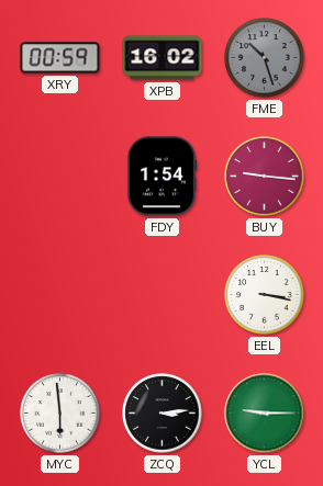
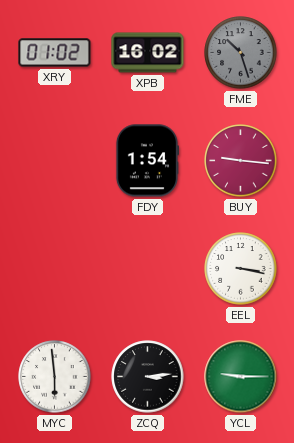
XRY: 00:59 -> 01:02 (55, 53)
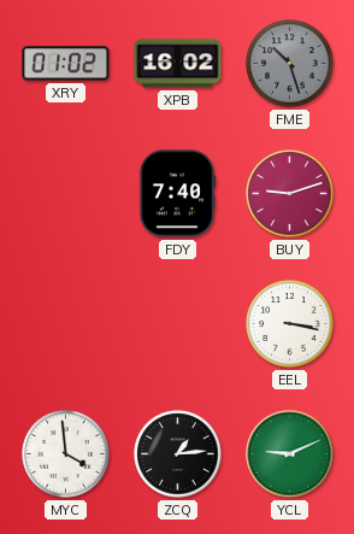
FDY: 1:54 -> 7:40 (177, 194)
BUY: 9:16 -> 9:12 (290, 194)
MYC: 5:59 -> 3:59 (66, 454)
ZCQ: 3:14 -> 1:14 (178, 454)
YCL: 9:15 -> 9:11 (290, 454)
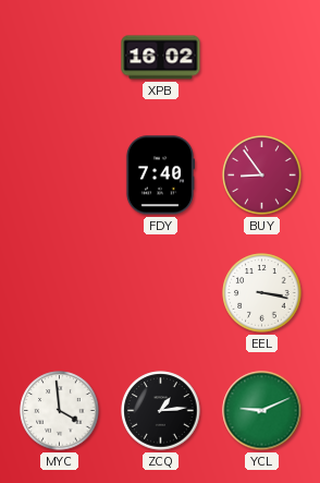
XRY: 01:02 -> none (66, 64)
FME: 10:27 -> none (290, 64)
BUY: 9:12 -> 8:54 (262, 176)
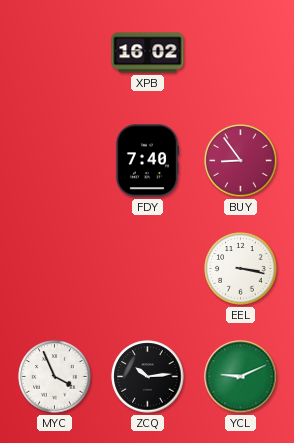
MYC: 3:59 -> 3:56 (55, 377)
ZCQ: 1:14 -> 10:14 (148, 377)
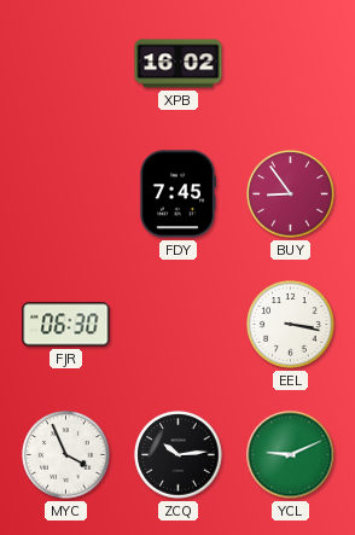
FDY: 7:40 -> 7:45 (177, 194)
FJR: none -> 06:30 (66, 325)
